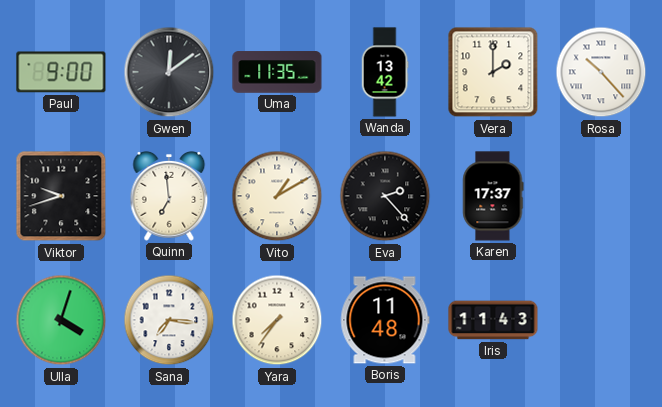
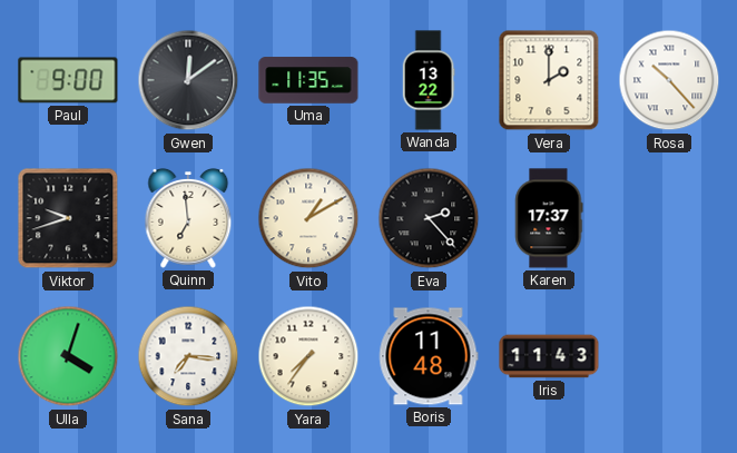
Wanda: 13:42 -> 13:22 (429, 80)
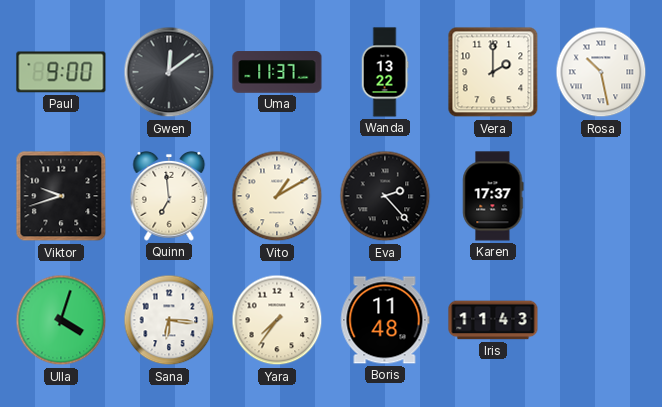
Uma: 11:35 -> 11:37 (277, 72)
Rosa: 10:23 -> 10:28 (601, 72)
Sana: 7:16 -> 6:16 (169, 320)
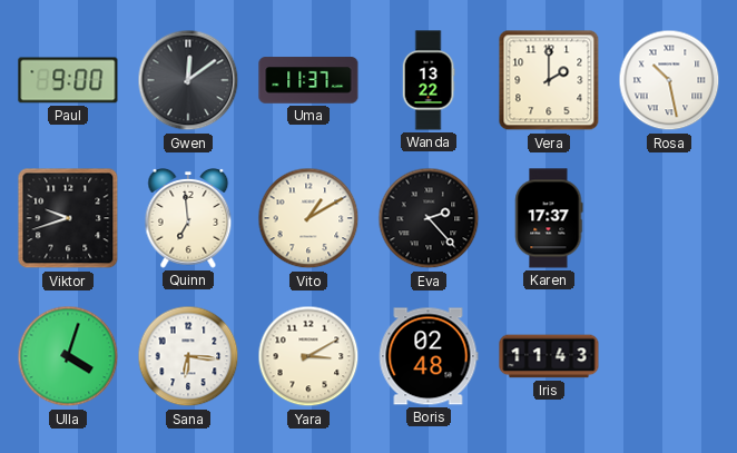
Yara: 7:36 -> 3:10 (308, 356)
Boris: 11:48 -> 02:48 (429, 356)
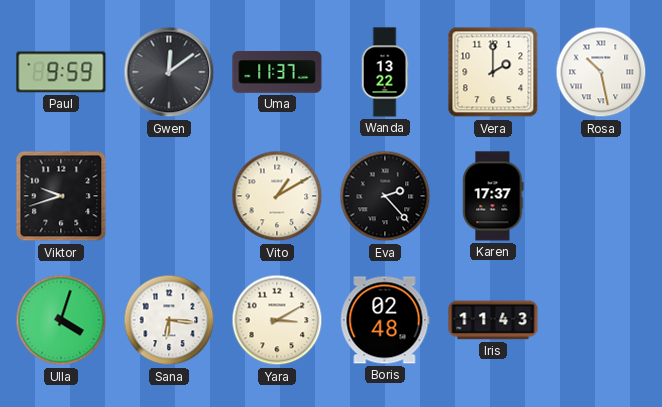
Paul: 9:00 -> 9:59 (61, 72)
Quinn: 6:59 -> none (188, 218)
